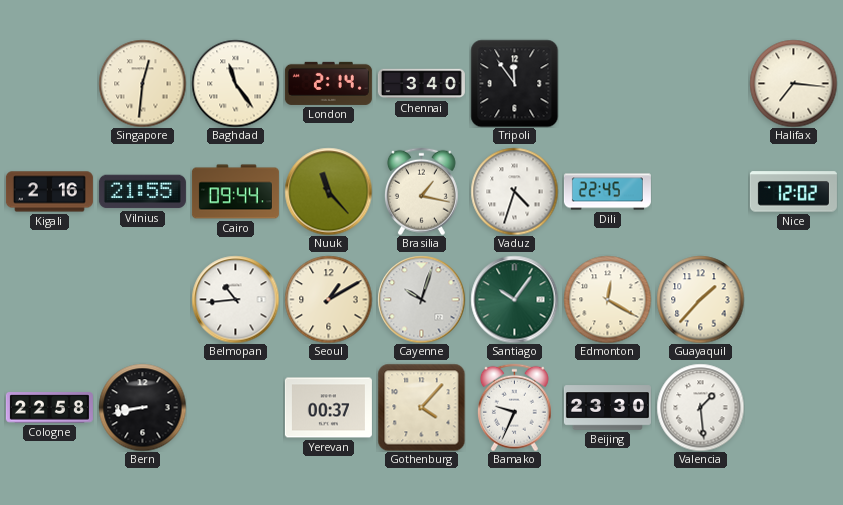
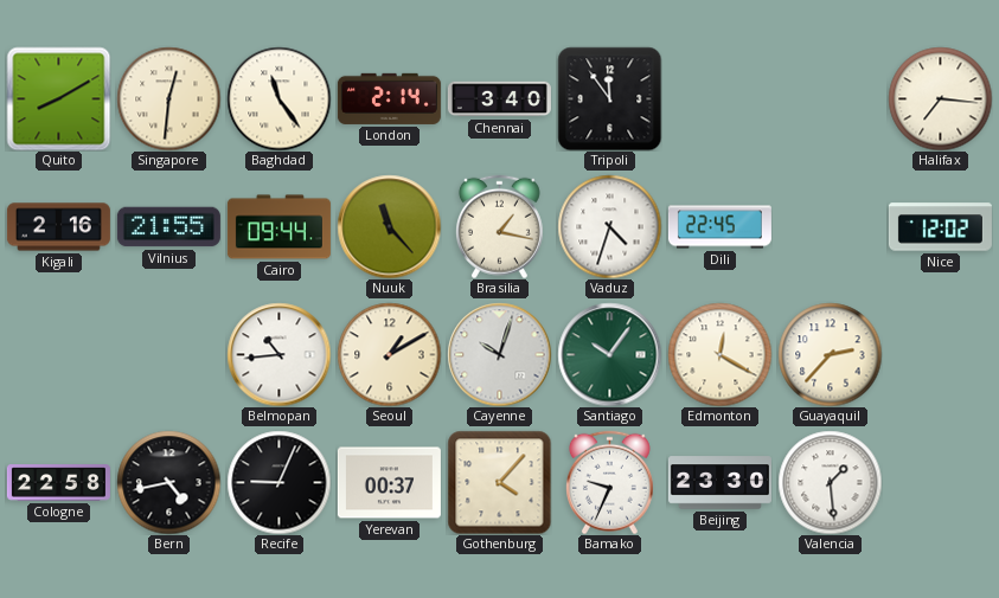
Quito: none -> 8:10 (58, 98)
Guayaquil: 1:37 -> 2:37 (830, 354)
Bern: 8:43 -> 4:43 (168, 482)
Recife: none -> 9:04 (278, 482)
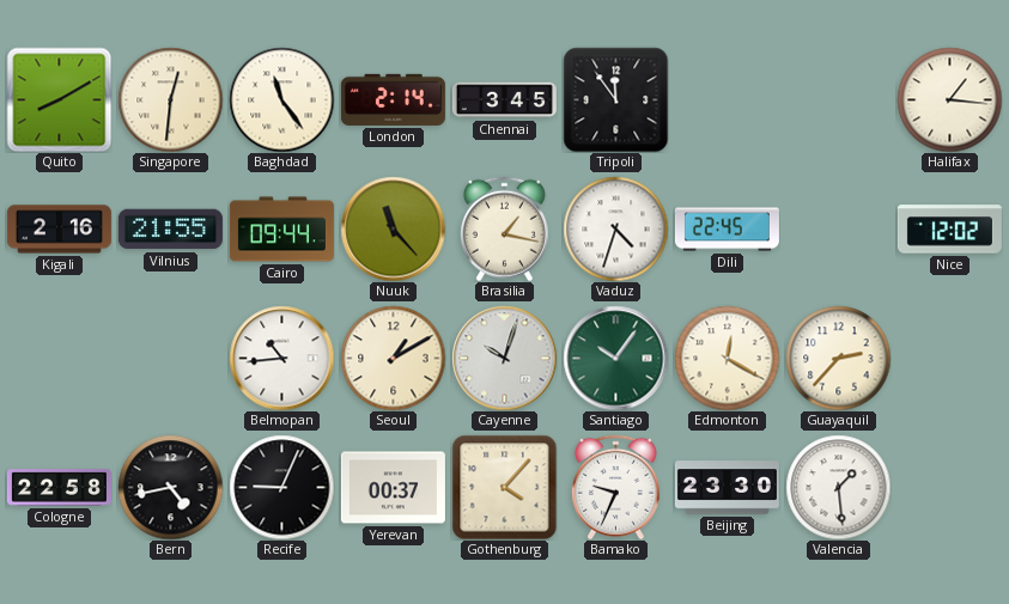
Chennai: 3:40 -> 3:45 (504, 100)
Halifax: 7:16 -> 1:16 (949, 99)
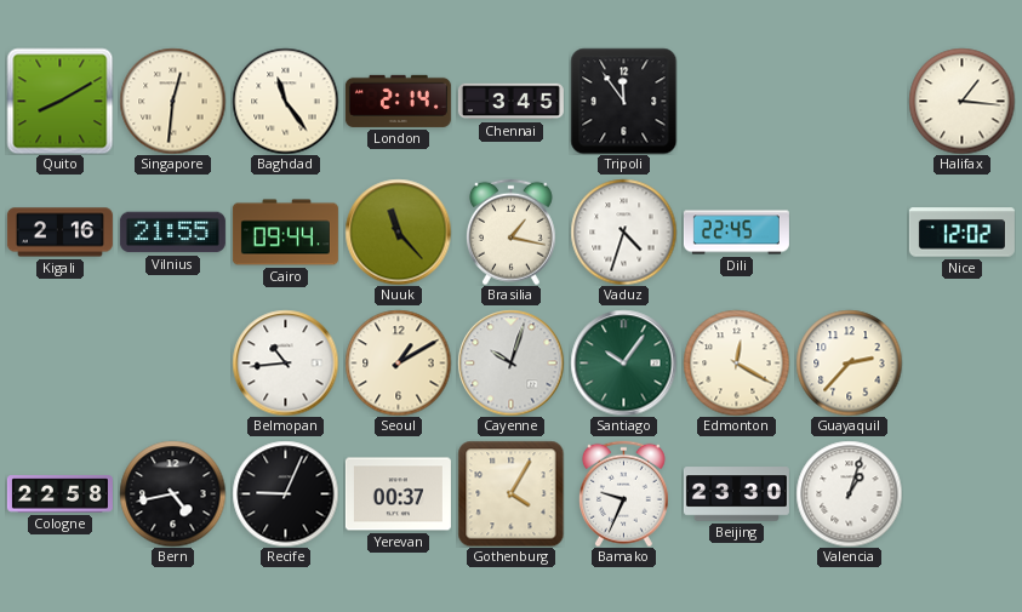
Gothenburg: 4:07 -> 4:05 (510, 493)
Valencia: 1:29 -> 1:03 (849, 493)
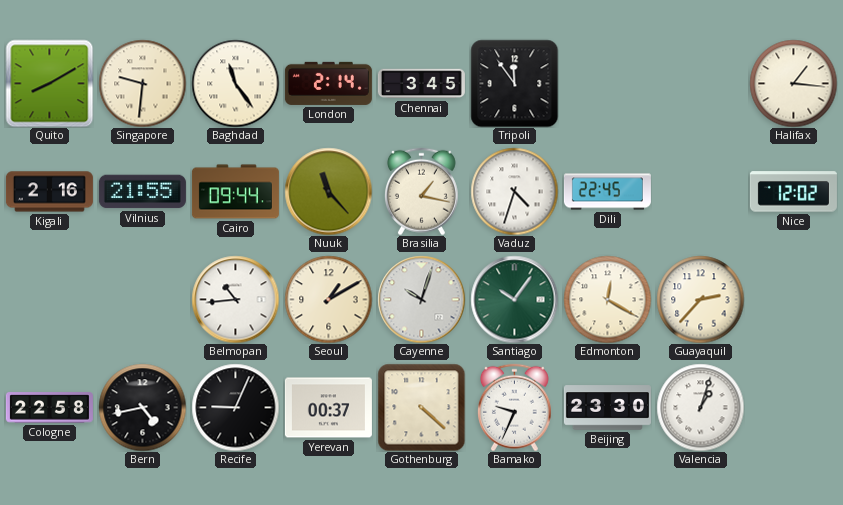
Singapore: 12:31 -> 9:31 (142, 83)
Gothenburg: 4:05 -> 4:22 (421, 407)
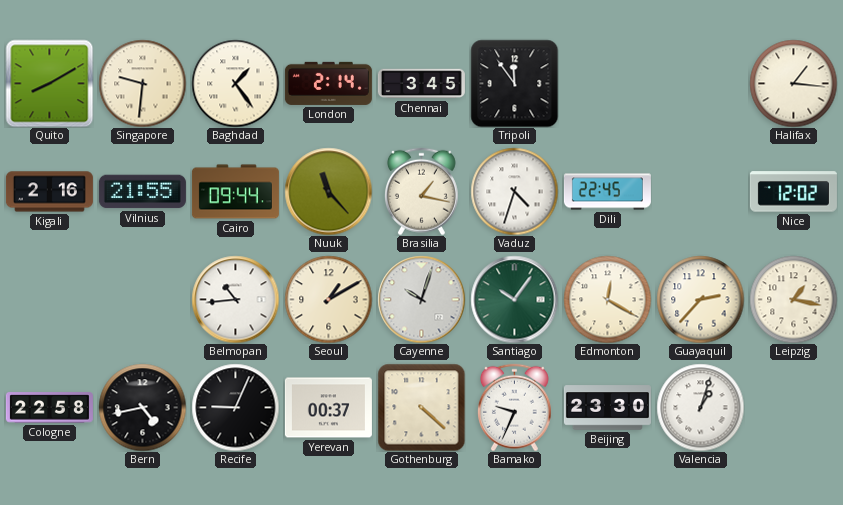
Baghdad: 11:24 -> 1:24 (235, 83)
Leipzig: none -> 1:17 (793, 299)
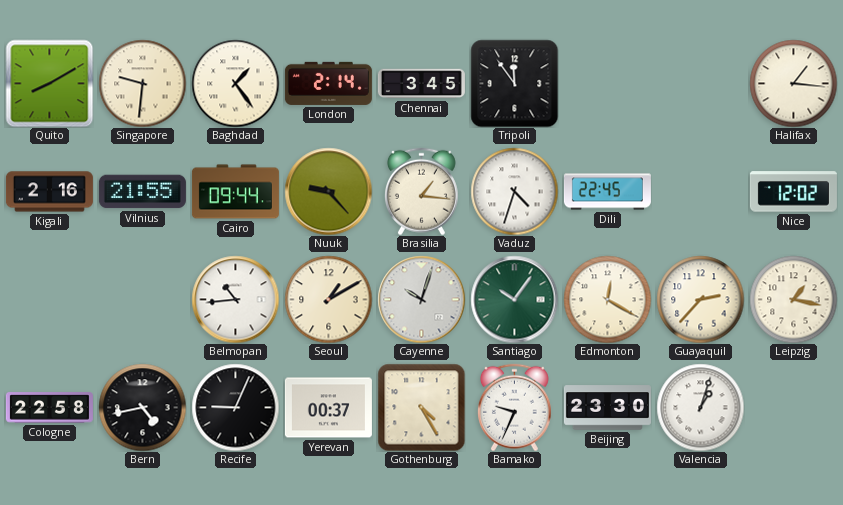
Nuuk: 11:23 -> 9:23 (328, 191)
Brasilia: 1:17 -> 1:16 (421, 191)
Gothenburg: 4:22 -> 4:25 (421, 407)
